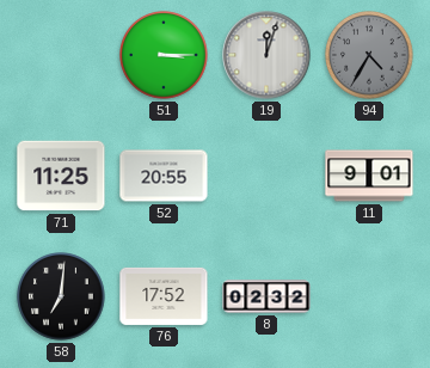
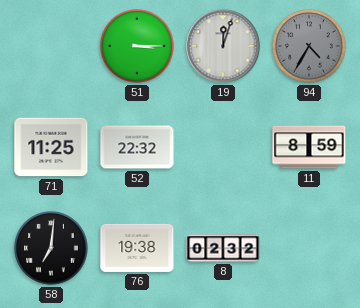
52: 20:55 -> 22:32 (137, 147)
11: 9:01 -> 8:59 (309, 147)
76: 17:52 -> 19:38 (137, 248)
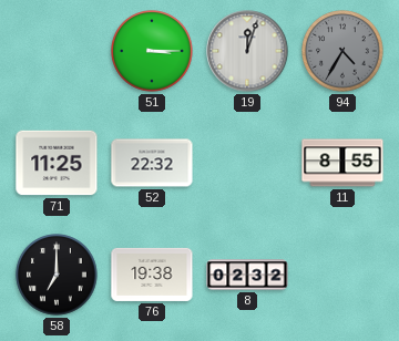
11: 8:59 -> 8:55 (342, 163)
58: 7:01 -> 7:00 (57, 275)
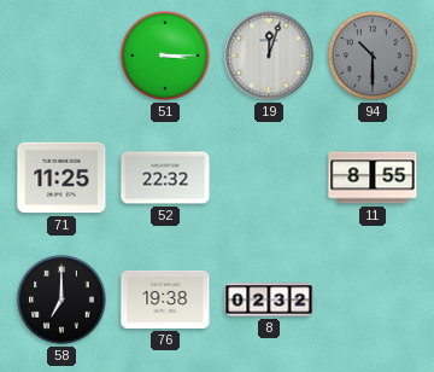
94: 4:35 -> 10:30 (373, 56)
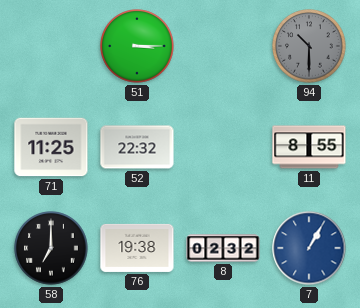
19: 12:03 -> none (269, 56)
7: none -> 1:05 (309, 248)
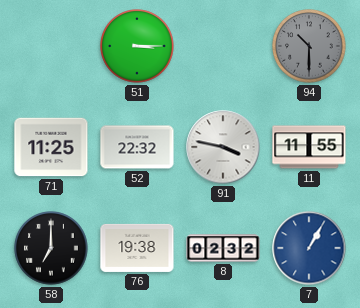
91: none -> 3:47 (223, 147)
11: 8:55 -> 11:55 (309, 147)
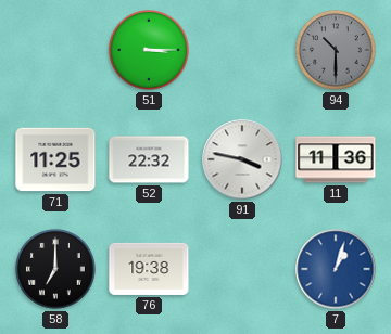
11: 11:55 -> 11:36 (336, 159)
8: 02:32 -> none (223, 248)
7: 1:05 -> 1:03 (336, 269)
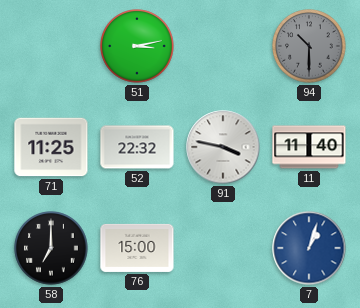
51: 3:15 -> 3:13 (137, 46)
11: 11:36 -> 11:40 (309, 147)
76: 19:38 -> 15:00 (137, 248)
